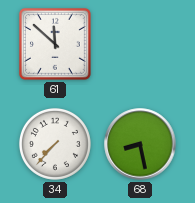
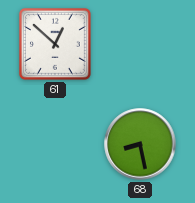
61: 11:52 -> 12:52 (55, 44)
34: 7:37 -> none (55, 144)
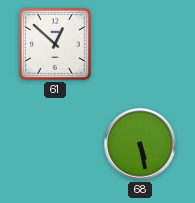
68: 8:28 -> 5:28 (140, 144)
